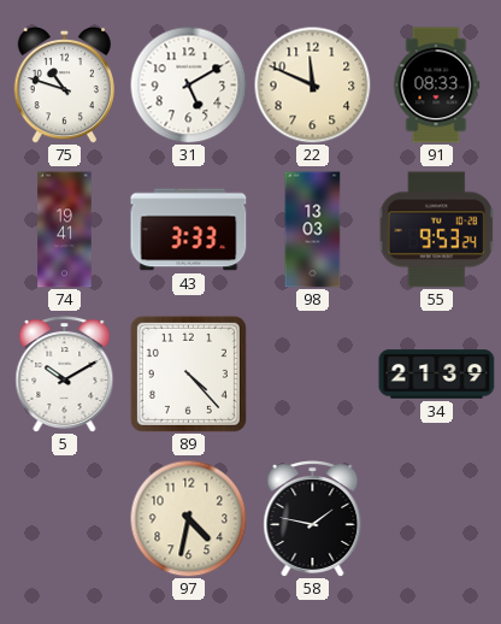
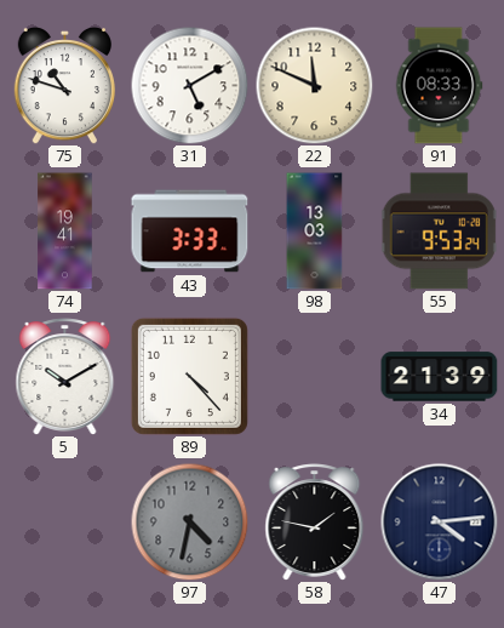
97 dial: cream -> grey (189, 521)
47: none -> 4:14 (440, 523)
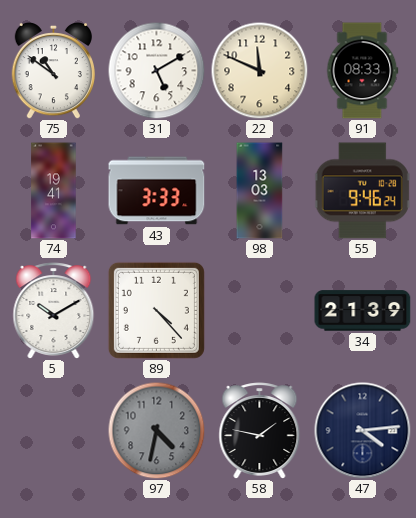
75: 10:48 -> 10:51 (53, 70)
55: 9:53 -> 9:46 (362, 191)
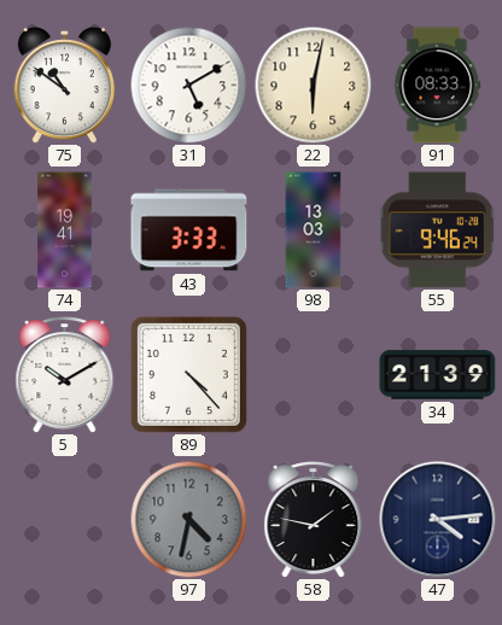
22: 11:49 -> 6:02 (313, 84)
